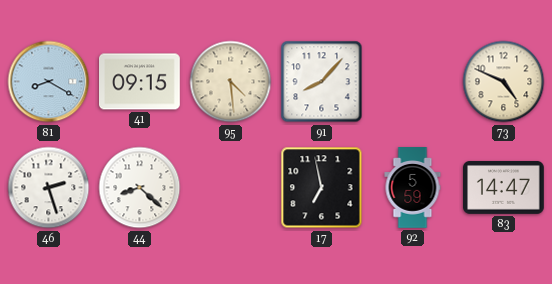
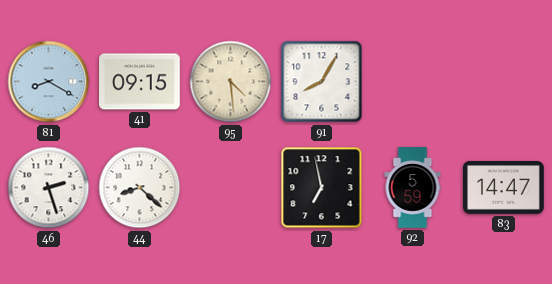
91: 8:07 -> 8:05 (322, 82)
73: 4:49 -> none (504, 82)
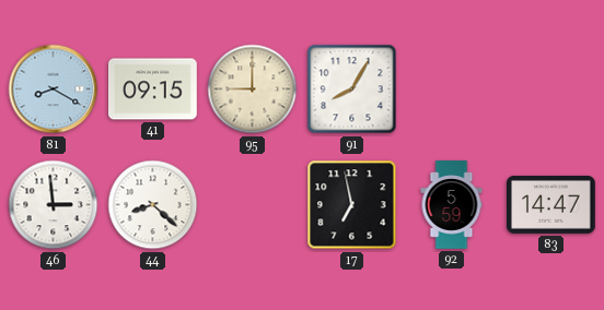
95: 4:29 -> 9:00 (253, 90)
46: 2:27 -> 2:59 (54, 205)
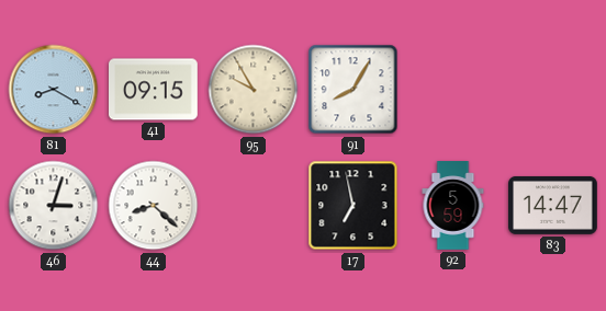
95: 9:00 -> 9:55 (254, 90)
46: 2:59 -> 3:03 (54, 206)
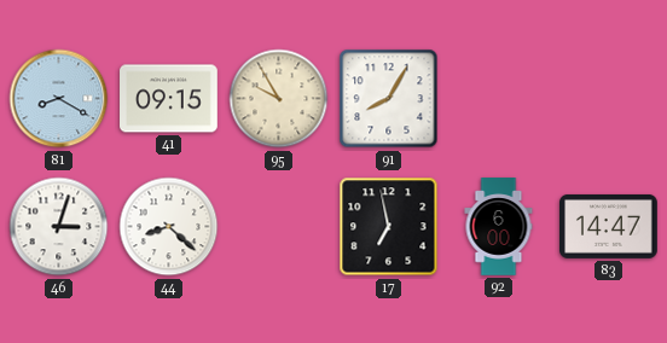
92: 5:59 -> 6:00 (499, 227)
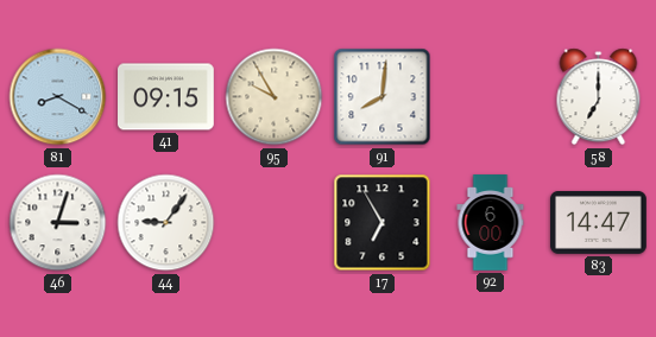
91: 8:05 -> 8:01 (383, 97)
58: none -> 7:00 (599, 97)
44: 8:22 -> 9:06 (166, 223)
17: 6:58 -> 6:55 (383, 223)
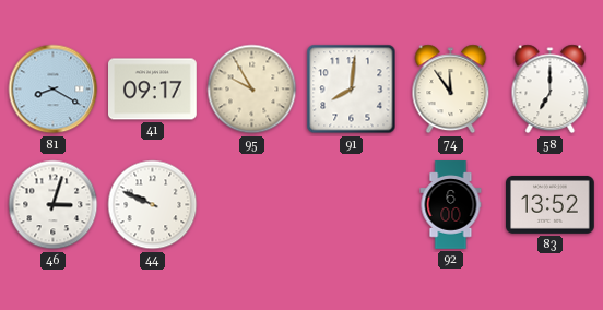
41: 09:15 -> 09:17 (153, 90)
74: none -> 11:54 (451, 90)
44: 9:06 -> 9:49 (153, 205)
17: 6:55 -> none (383, 223)
83: 14:47 -> 13:52 (551, 204)
